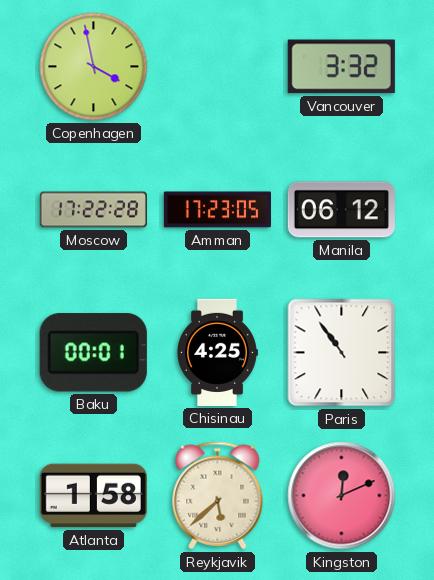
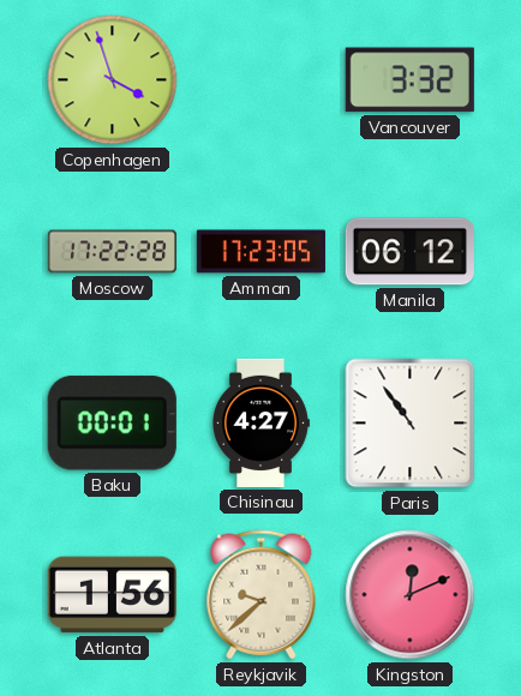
Copenhagen: 3:58 -> 3:57 (113, 80)
Chisinau: 4:25 -> 4:27 (262, 422)
Atlanta: 1:58 -> 1:56 (112, 595)
Reykjavik: 5:38 -> 9:38 (262, 595)
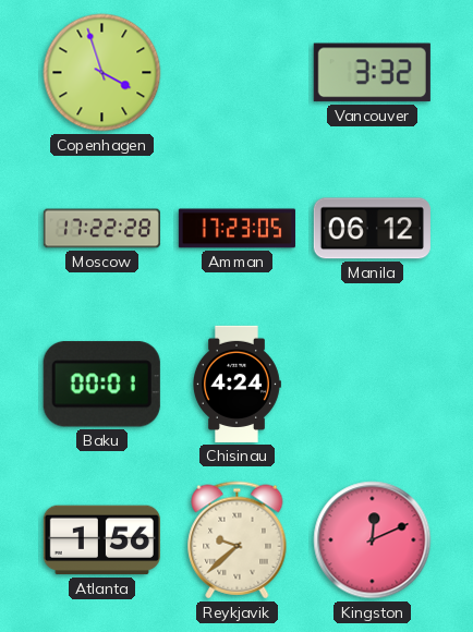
Chisinau: 4:27 -> 4:24 (238, 384)
Paris: 10:54 -> none (411, 424)
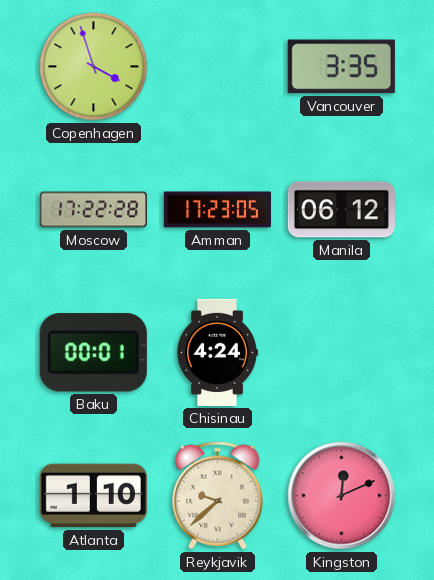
Vancouver: 3:32 -> 3:35 (341, 67)
Atlanta: 1:56 -> 1:10 (93, 496)
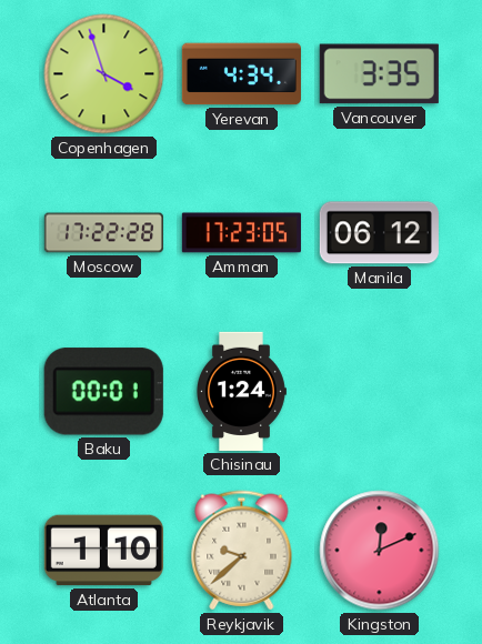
Yerevan: none -> 4:34 (241, 74)
Chisinau: 4:24 -> 1:24 (242, 391)
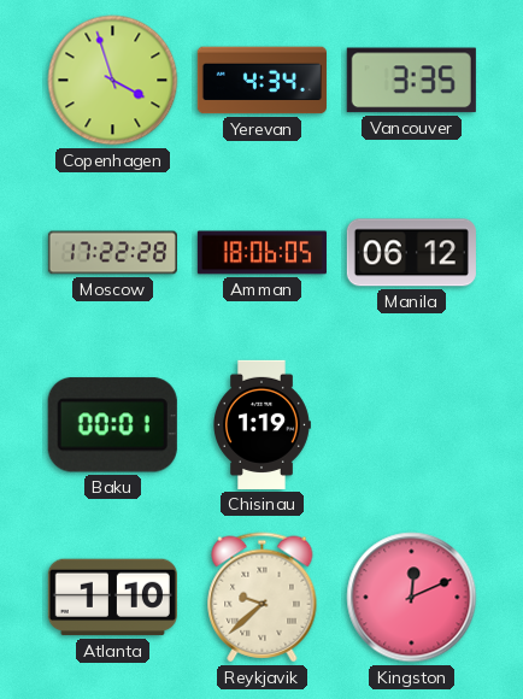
Amman: 17:23 -> 18:06 (261, 253)
Chisinau: 1:24 -> 1:19 (263, 424)
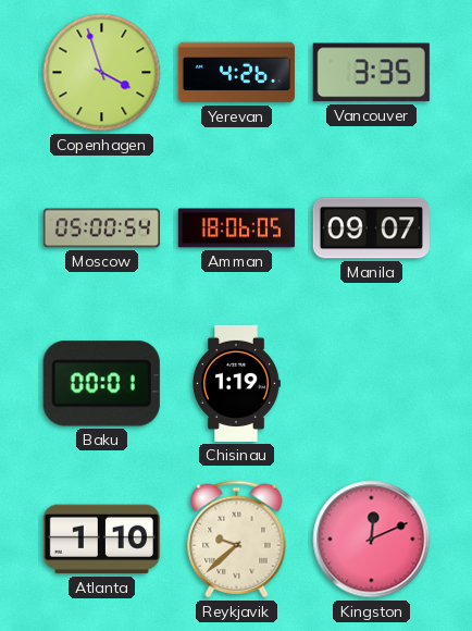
Yerevan: 4:34 -> 4:26 (236, 73)
Moscow: 17:22 -> 05:00 (101, 228)
Manila: 06:12 -> 09:07 (371, 228)
